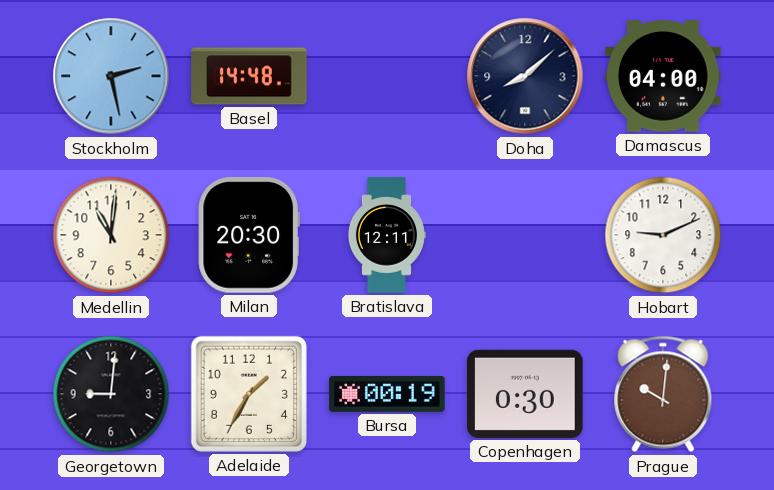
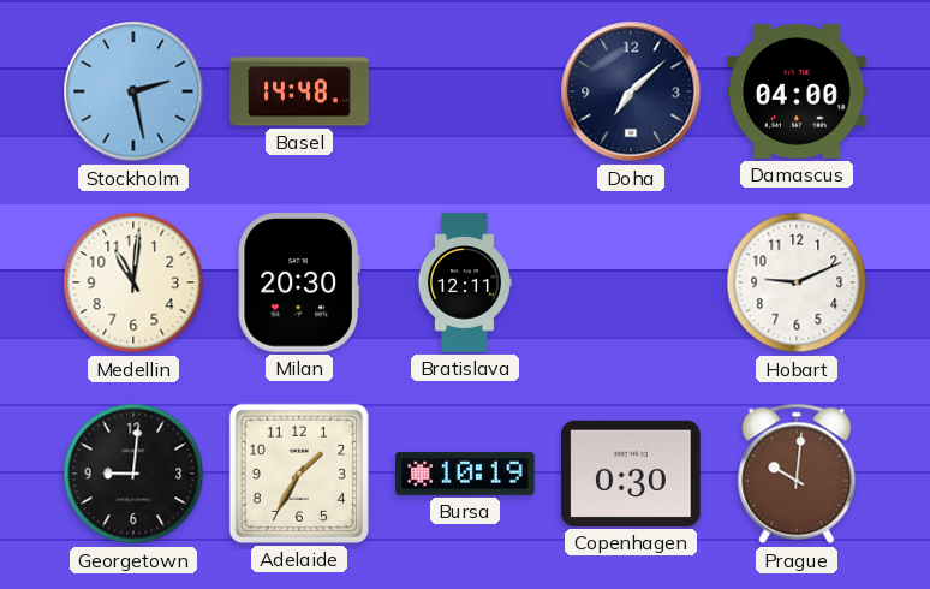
Doha: 8:08 -> 7:08 (631, 91)
Bursa: 00:19 -> 10:19 (465, 474)
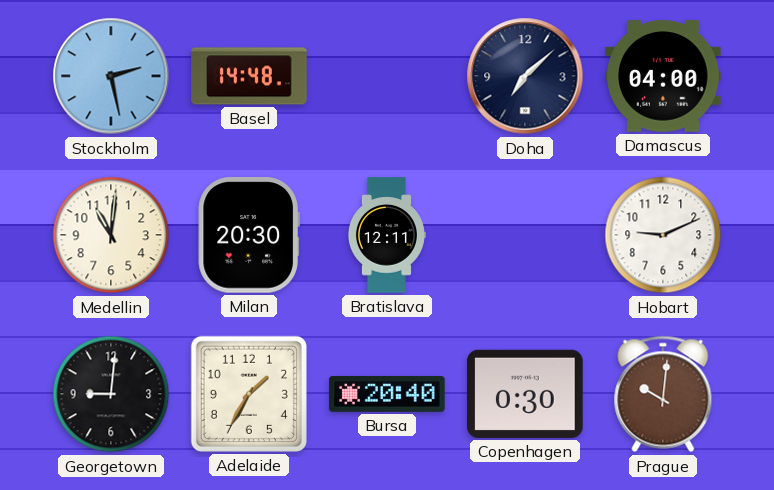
Bursa: 10:19 -> 20:40 (387, 394)
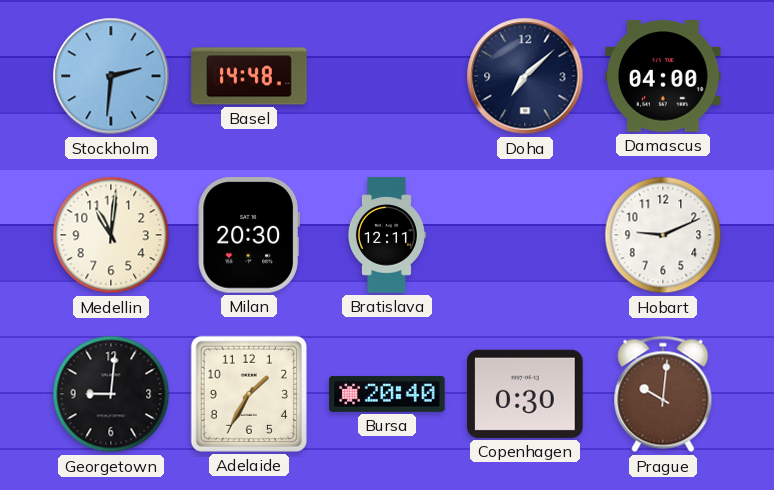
Stockholm: 2:28 -> 2:31 (111, 76)
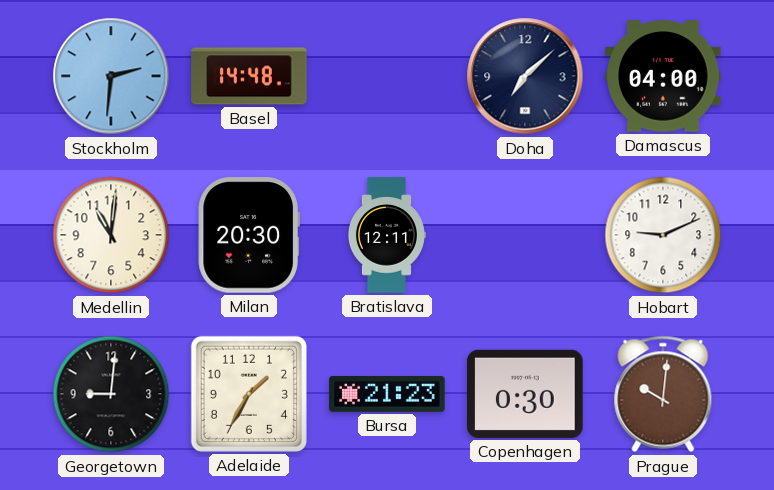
Bursa: 20:40 -> 21:23 (387, 394)
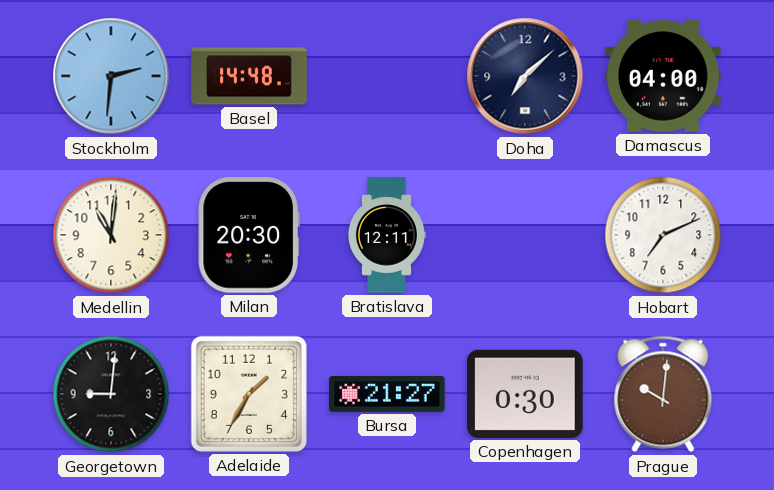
Hobart: 9:11 -> 7:11 (663, 235)
Bursa: 21:23 -> 21:27 (387, 394)
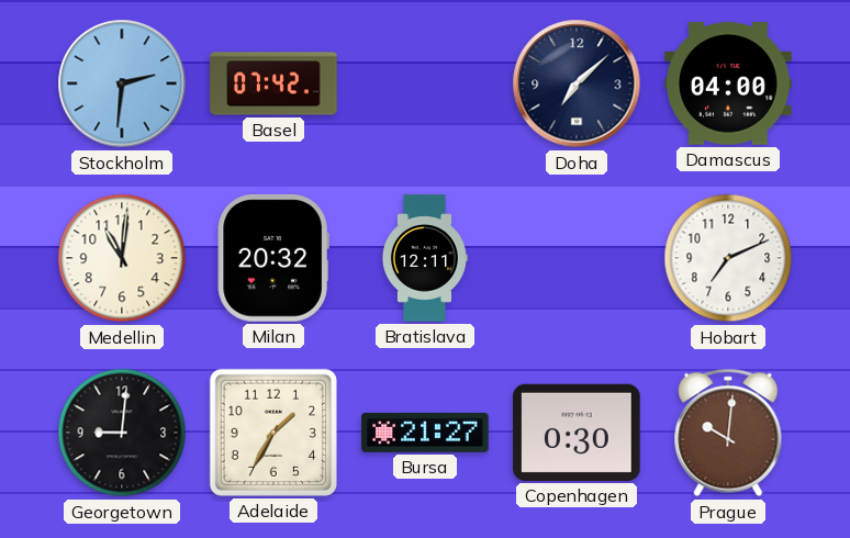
Basel: 14:48 -> 07:42 (273, 83)
Milan: 20:30 -> 20:32 (273, 258)
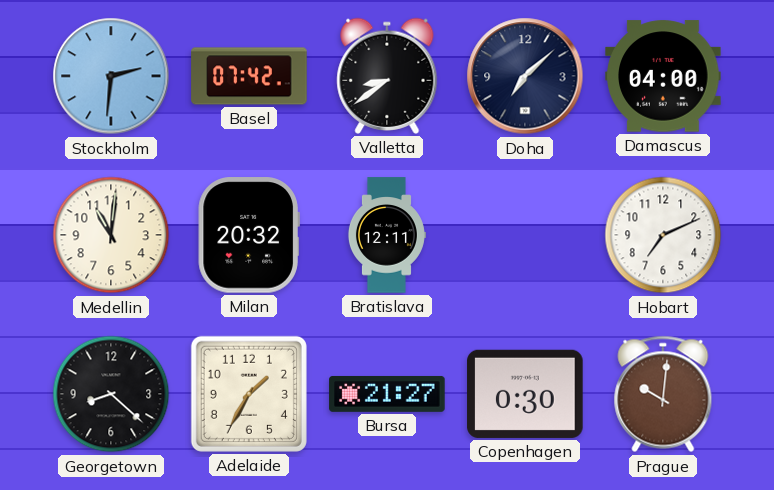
Valletta: none -> 8:39 (387, 76)
Georgetown: 9:01 -> 8:22 (111, 394)
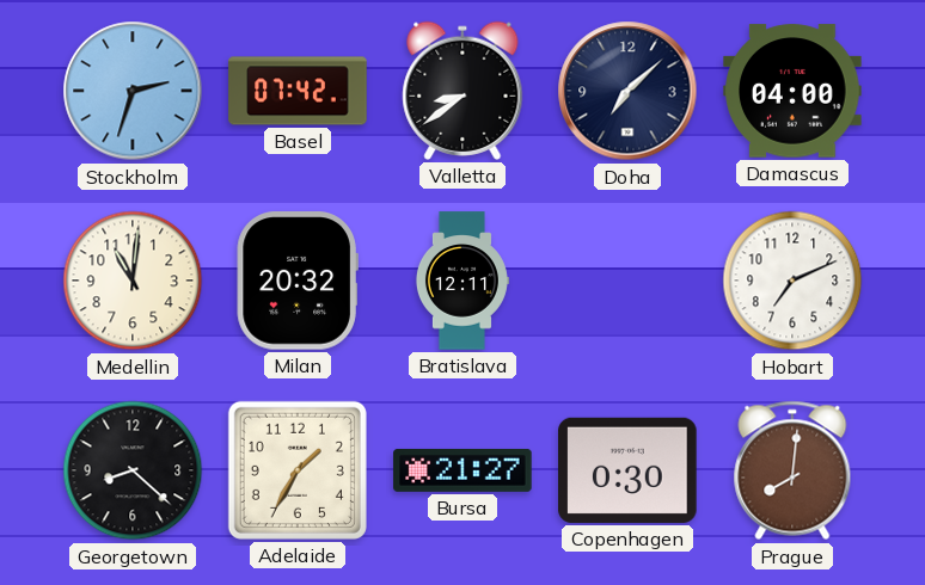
Stockholm: 2:31 -> 2:33 (133, 91)
Prague: 10:01 -> 8:01 (792, 470)
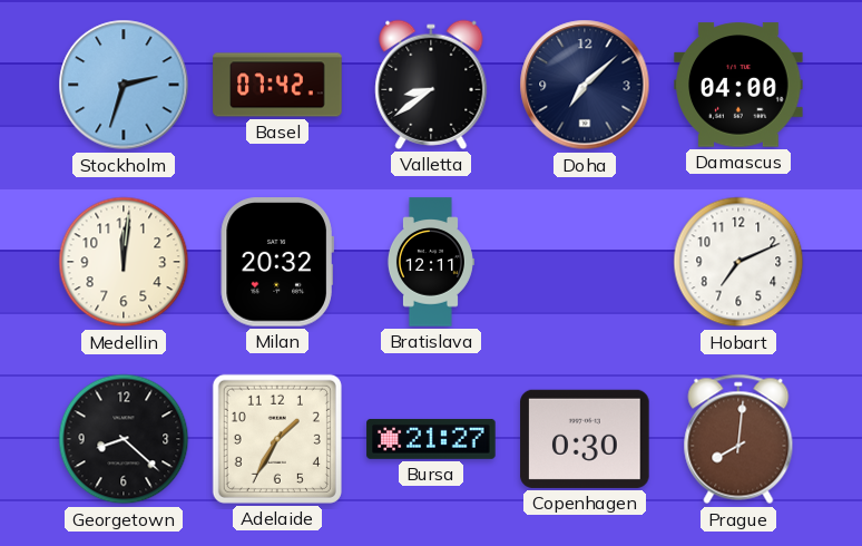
Medellin: 11:01 -> 12:01 (124, 262)
